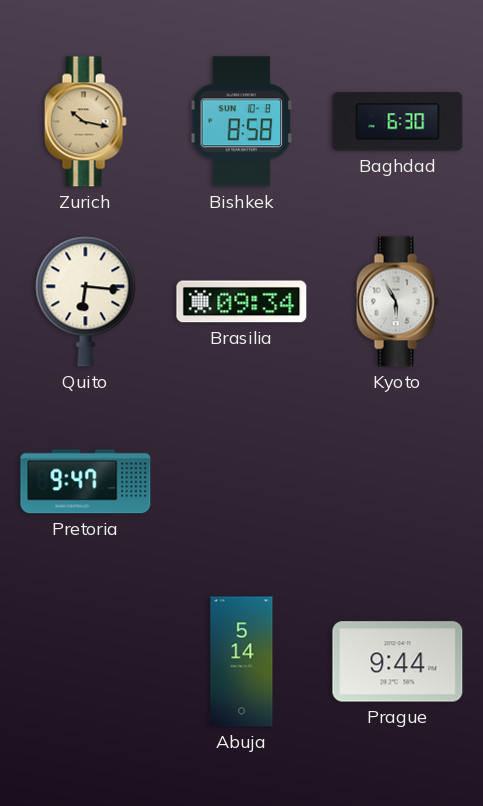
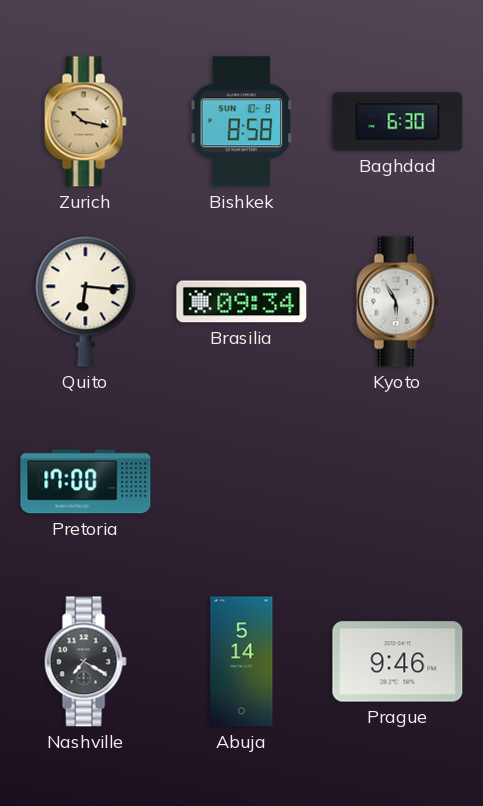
Pretoria: 9:47 -> 17:00 (86, 482)
Nashville: none -> 7:20 (85, 662)
Prague: 9:44 -> 9:46 (398, 662)
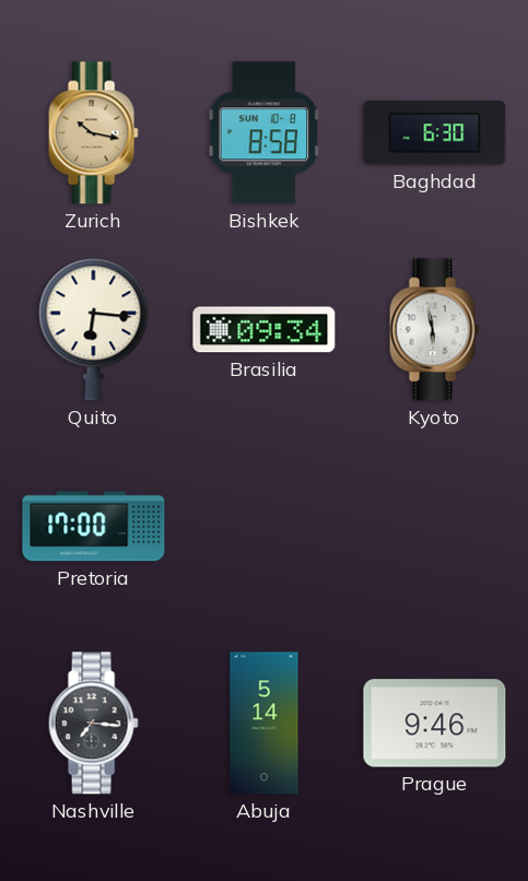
Kyoto: 5:55 -> 5:58 (434, 330)
Nashville: 7:20 -> 7:16 (93, 724)
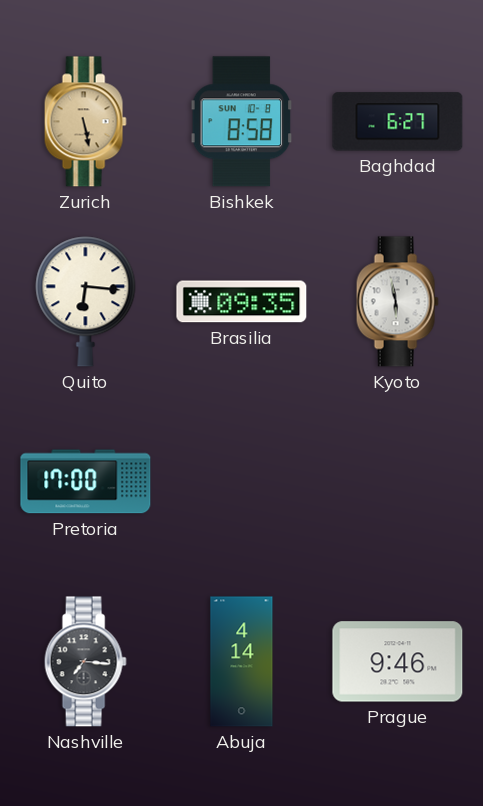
Zurich: 10:17 -> 5:28 (85, 122)
Baghdad: 6:30 -> 6:27 (398, 122)
Brasilia: 09:34 -> 09:35 (242, 302)
Abuja: 5:14 -> 4:14 (242, 662)
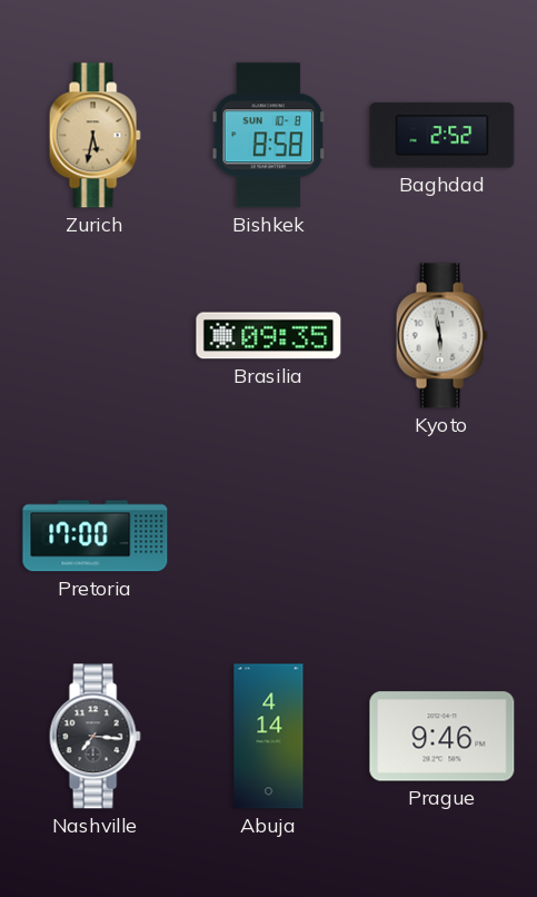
Zurich: 5:28 -> 5:32 (95, 136)
Baghdad: 6:27 -> 2:52 (442, 136)
Quito: 6:16 -> none (86, 302)
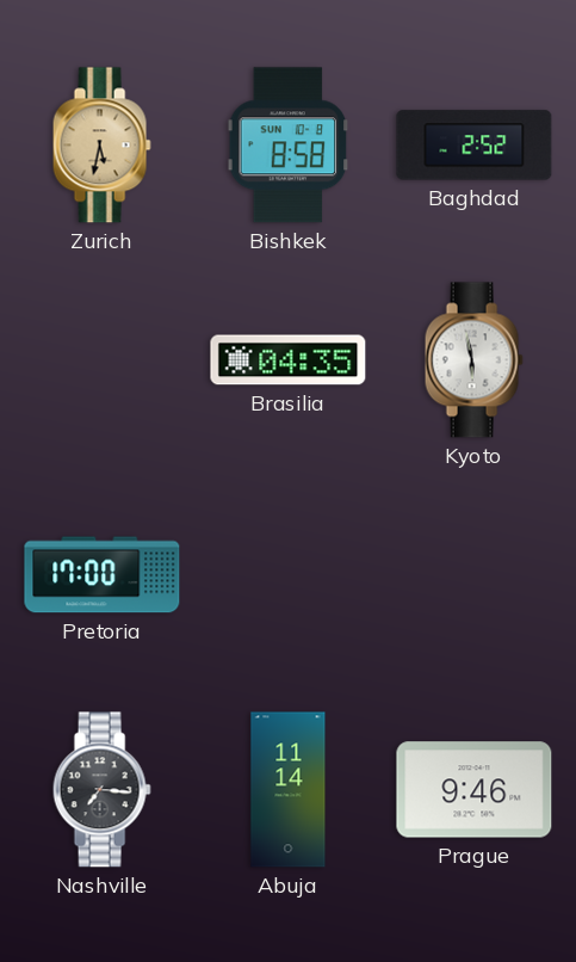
Brasilia: 09:35 -> 04:35 (289, 360)
Abuja: 4:14 -> 11:14 (289, 790)
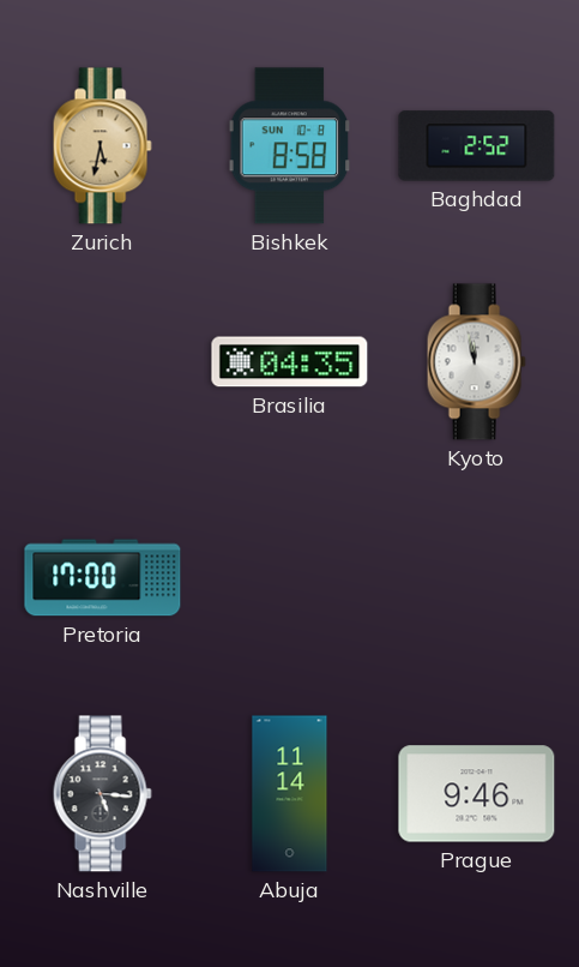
Kyoto: 5:58 -> 11:58 (476, 362)
Nashville: 7:16 -> 5:16 (102, 794)
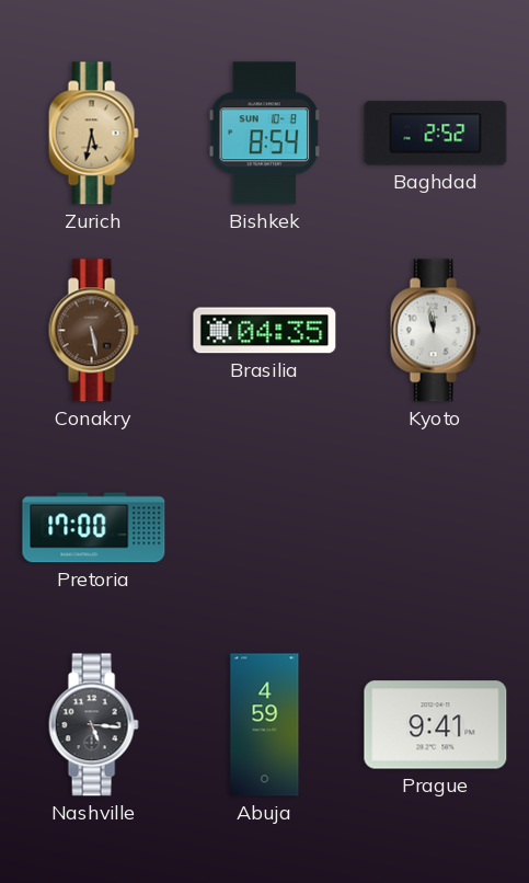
Bishkek: 8:58 -> 8:54 (265, 134)
Conakry: none -> 5:28 (93, 331)
Abuja: 11:14 -> 4:59 (265, 725)
Prague: 9:46 -> 9:41 (436, 725)
